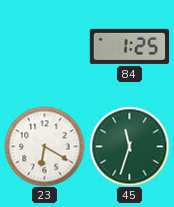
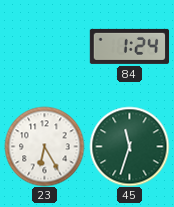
84: 1:25 -> 1:24 (129, 46)
23: 6:20 -> 6:25 (44, 146)
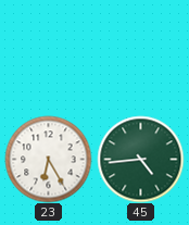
84: 1:24 -> none (129, 46)
45: 11:33 -> 4:44 (140, 159)
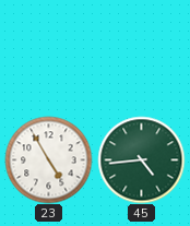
23: 6:25 -> 4:55 (48, 159)
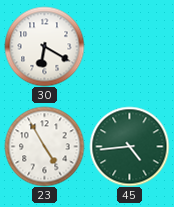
30: none -> 6:20 (44, 46)
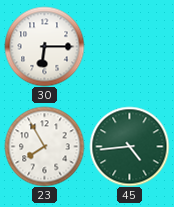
30: 6:20 -> 6:15 (44, 46)
23: 4:55 -> 7:55 (44, 146)
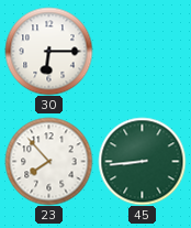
23: 7:55 -> 7:53 (48, 161)
45: 4:44 -> 8:44 (142, 161)
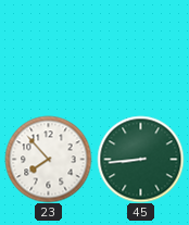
30: 6:15 -> none (48, 51)
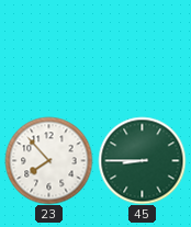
45: 8:44 -> 8:45 (142, 160)
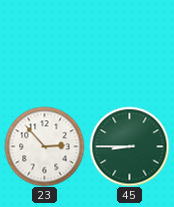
23: 7:53 -> 2:53 (44, 146)
